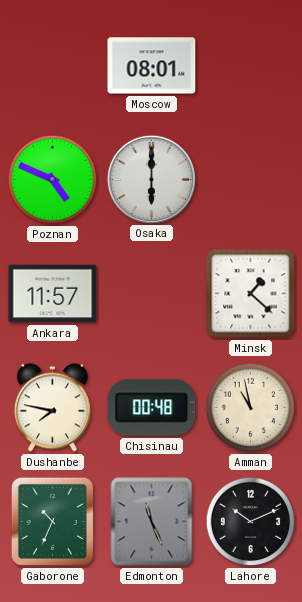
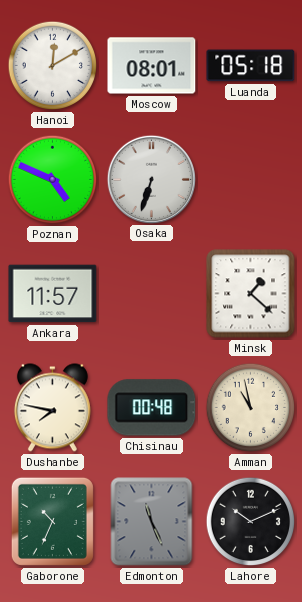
Hanoi: none -> 12:10 (53, 66)
Luanda: none -> 05:18 (251, 66)
Osaka: 6:00 -> 6:33 (151, 179)
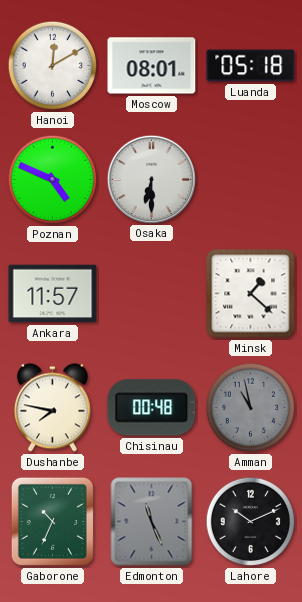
Osaka: 6:33 -> 6:30 (151, 179)
Amman dial: cream -> grey (251, 408)
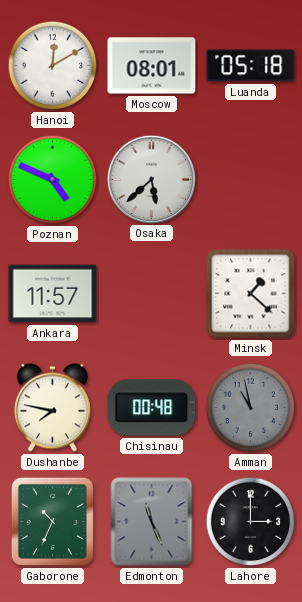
Osaka: 6:30 -> 5:38 (151, 179)
Lahore: 10:11 -> 3:00 (251, 522)
